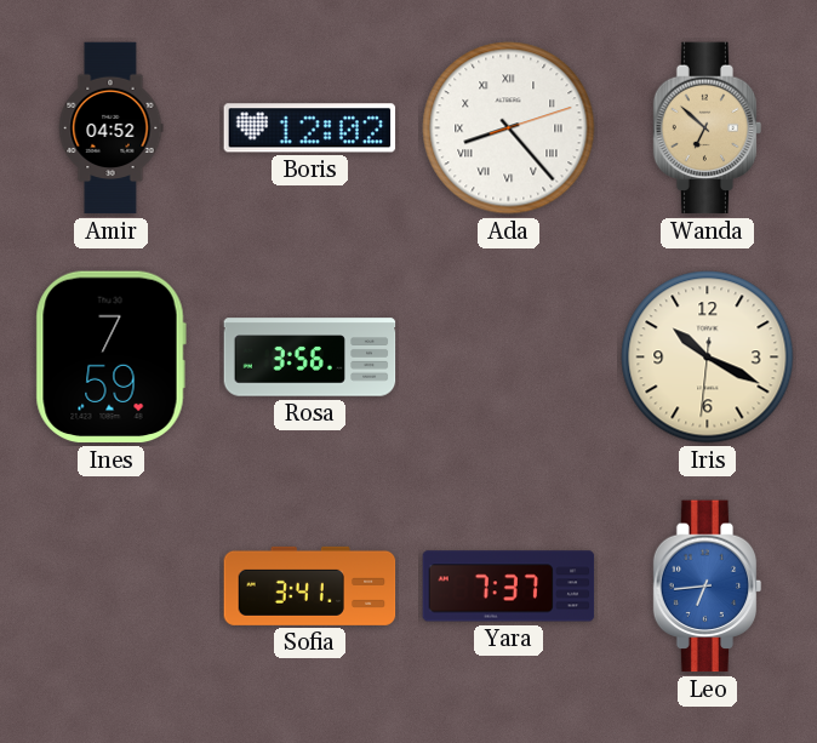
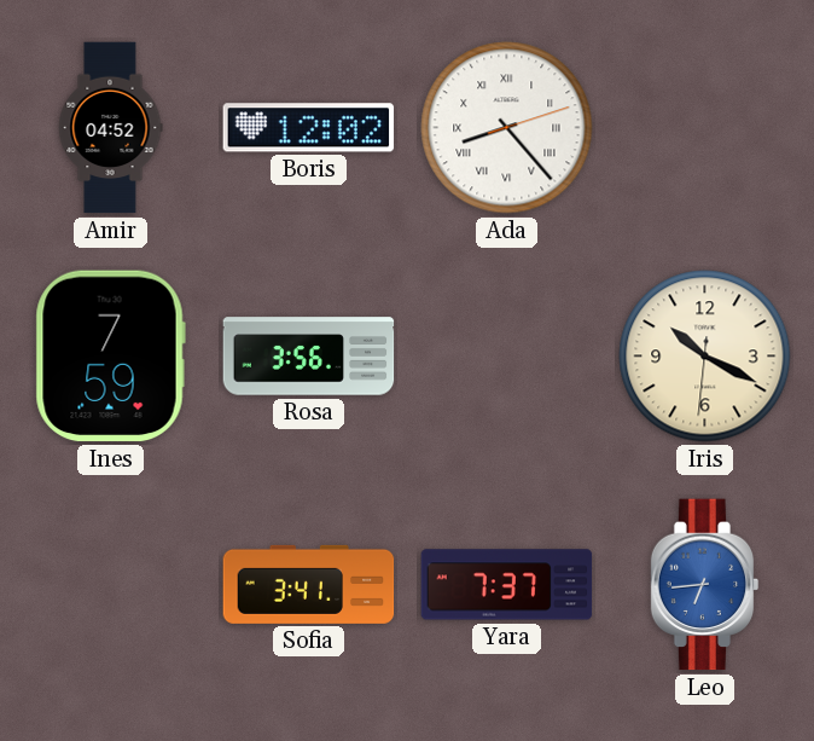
Wanda: 6:52 -> none (708, 128)
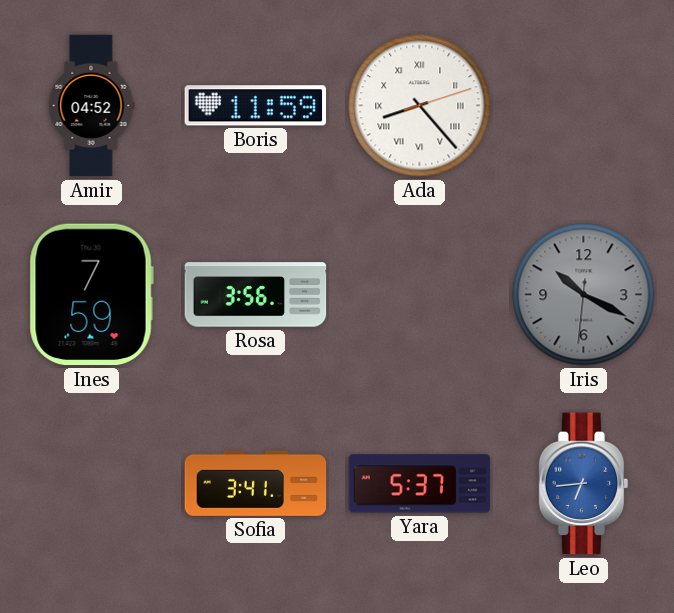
Boris: 12:02 -> 11:59 (256, 106)
Iris dial: cream -> grey (584, 295)
Yara: 7:37 -> 5:37 (420, 484)
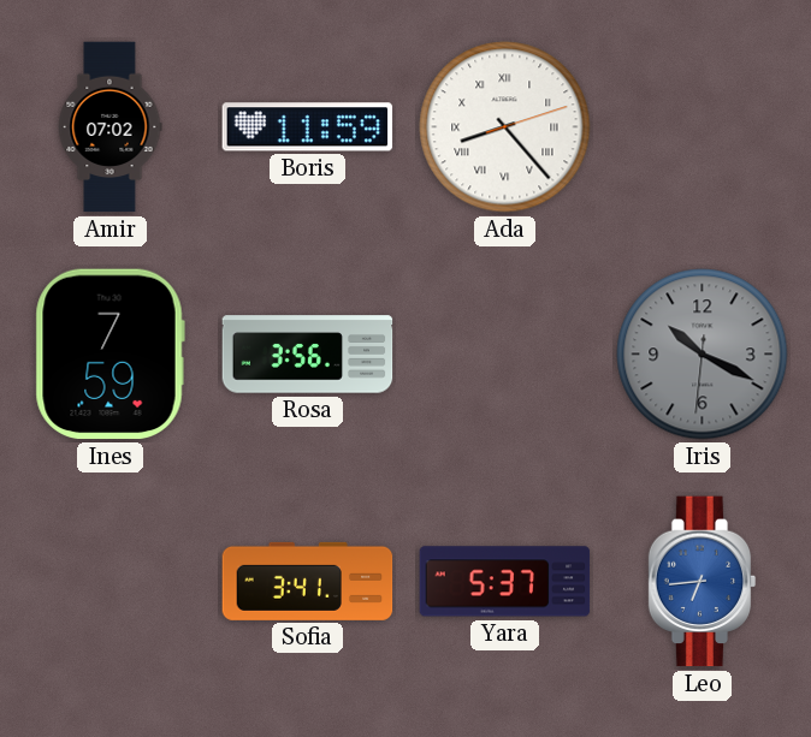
Amir: 04:52 -> 07:02 (109, 127)
